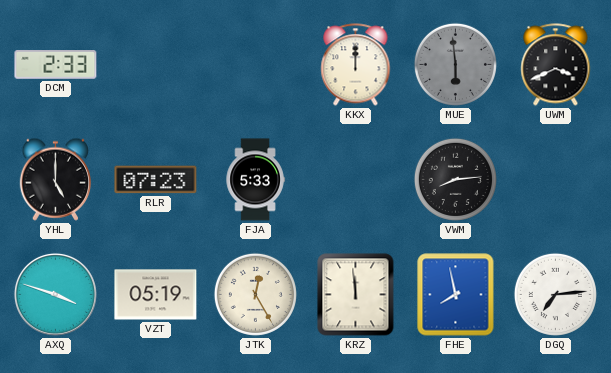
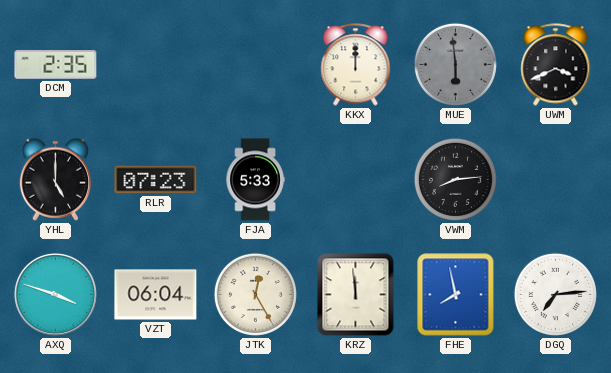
DCM: 2:33 -> 2:35 (56, 65)
VZT: 05:19 -> 06:04 (156, 295)
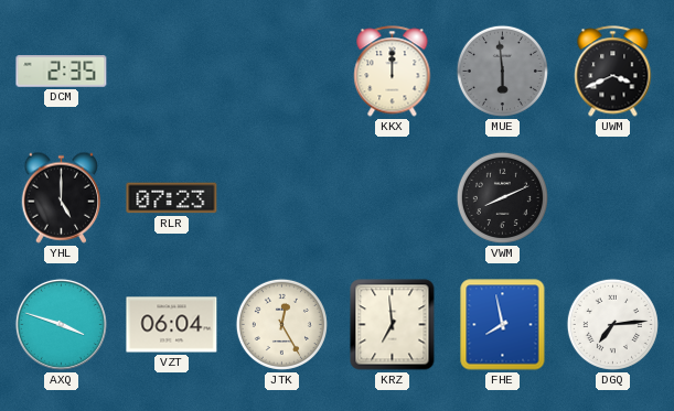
FJA: 5:33 -> none (255, 180)
VWM: 8:14 -> 8:11 (502, 197)
KRZ: 11:59 -> 6:59 (393, 325)
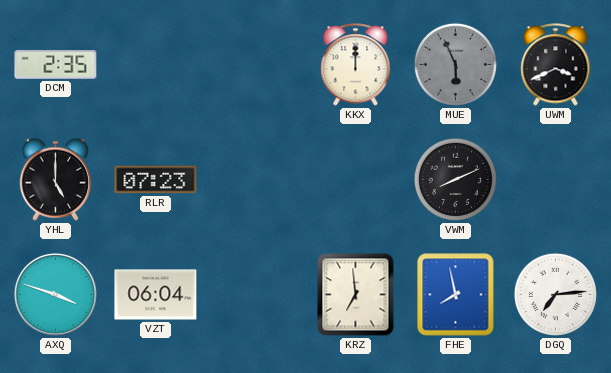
MUE: 5:59 -> 5:56 (455, 64)
JTK: 12:25 -> none (281, 324)
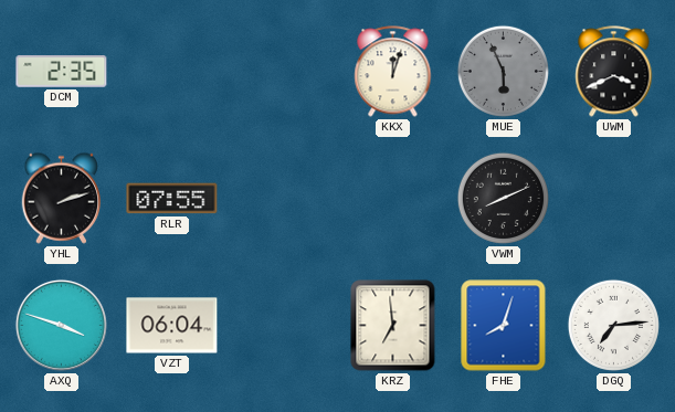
KKX: 12:00 -> 12:03 (393, 72)
YHL: 5:00 -> 2:12 (61, 198)
RLR: 07:23 -> 07:55 (172, 199)
FHE: 7:58 -> 8:03 (504, 326)
